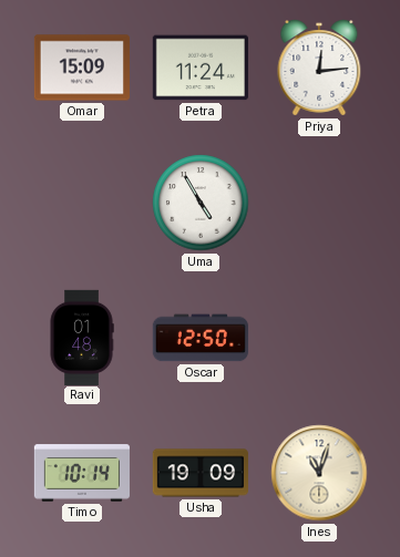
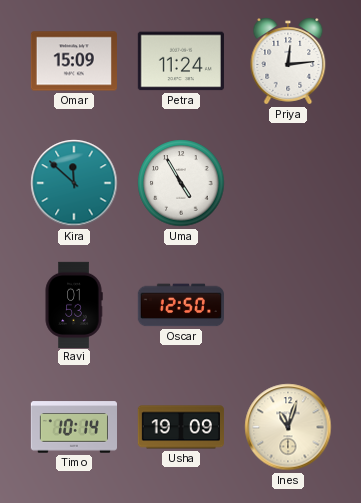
Kira: none -> 11:52 (74, 183)
Ravi: 01:48 -> 01:53 (74, 304)
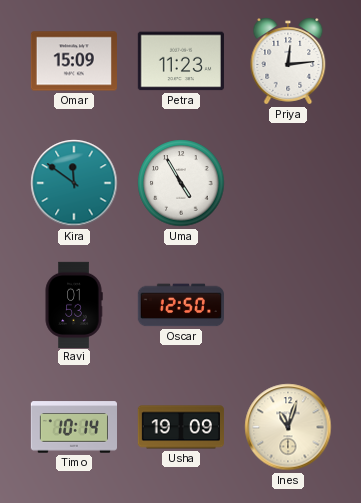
Petra: 11:24 -> 11:23 (181, 61)
Kira: 11:52 -> 11:51 (74, 183)
